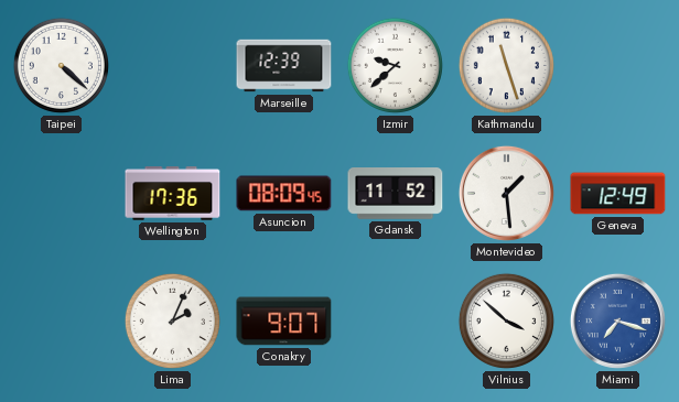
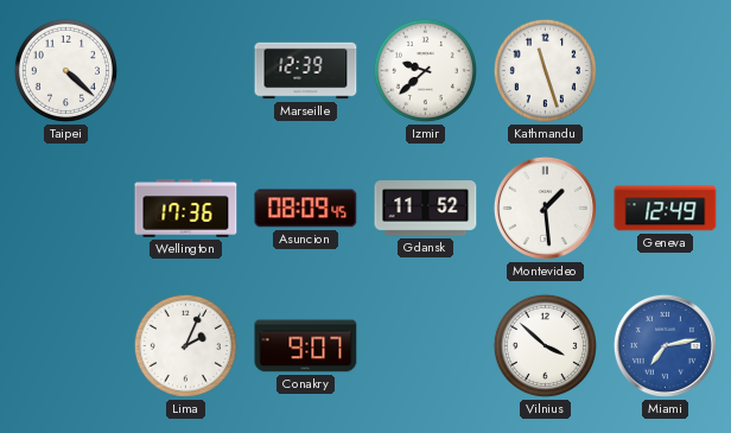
Miami: 7:18 -> 7:13 (665, 345)
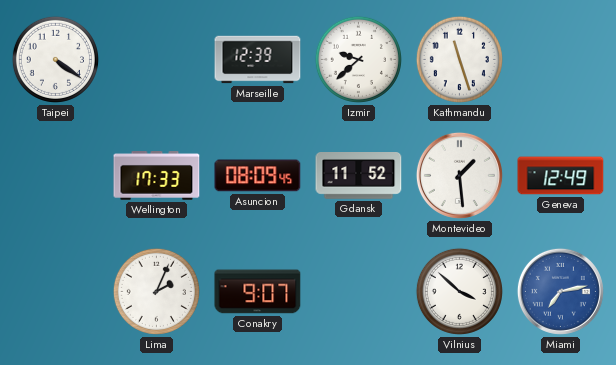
Taipei: 4:22 -> 4:21 (55, 59)
Wellington: 17:36 -> 17:33 (157, 176)
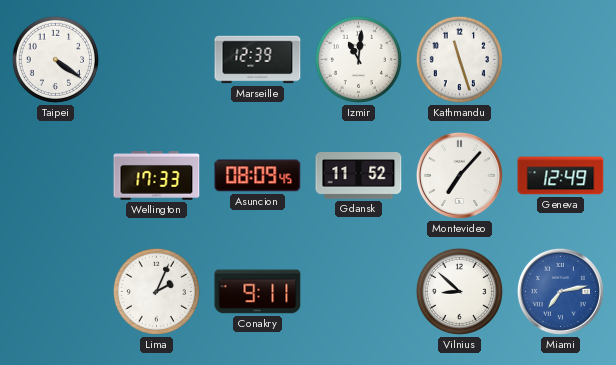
Izmir: 9:38 -> 11:01 (358, 59)
Montevideo: 1:29 -> 7:07 (459, 175)
Conakry: 9:07 -> 9:11 (258, 292)
Vilnius: 3:52 -> 8:52 (459, 291)
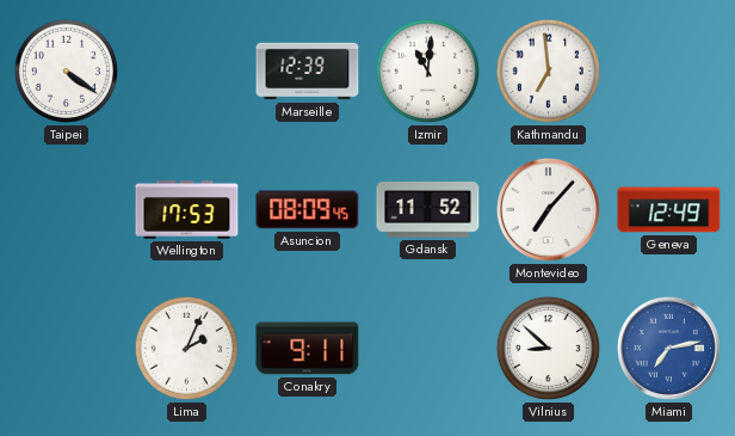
Kathmandu: 11:27 -> 6:59 (548, 70)
Wellington: 17:33 -> 17:53 (187, 210)
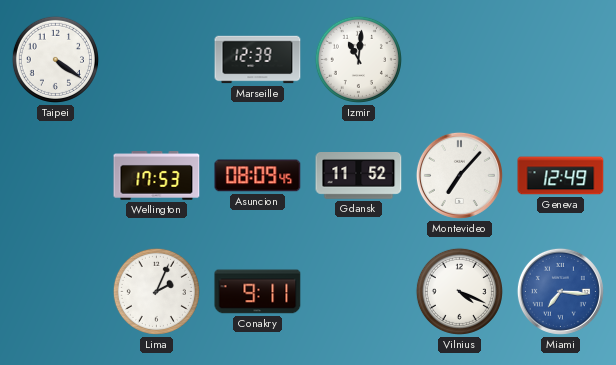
Kathmandu: 6:59 -> none (548, 70)
Vilnius: 8:52 -> 4:19 (459, 291)
Miami: 7:13 -> 7:16 (560, 291)
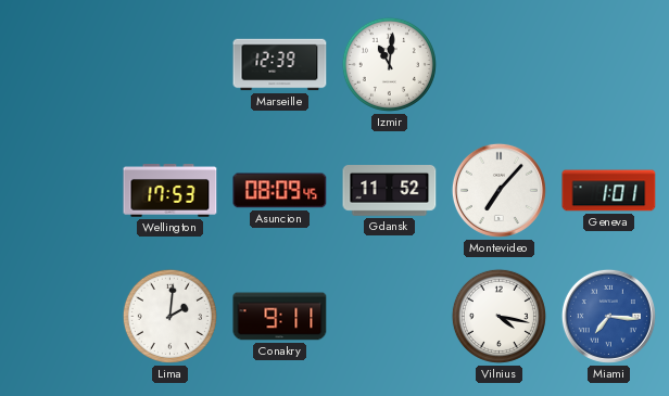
Taipei: 4:21 -> none (55, 59)
Geneva: 12:49 -> 1:01 (609, 191)
Lima: 2:04 -> 2:01 (169, 316)
Vilnius: 4:19 -> 4:17 (498, 316)
